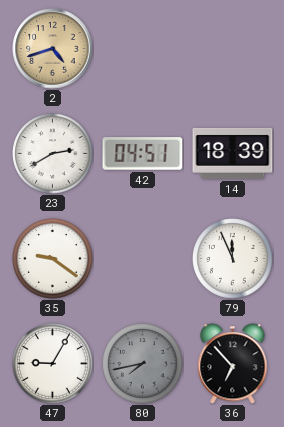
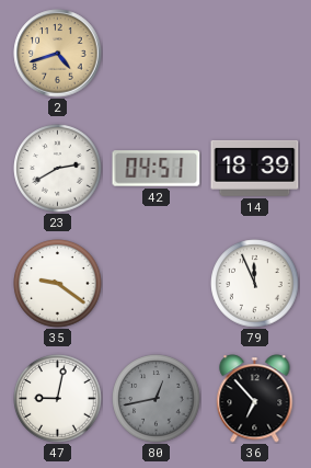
47: 9:05 -> 9:02 (58, 399)
80: 7:43 -> 12:43 (157, 399)
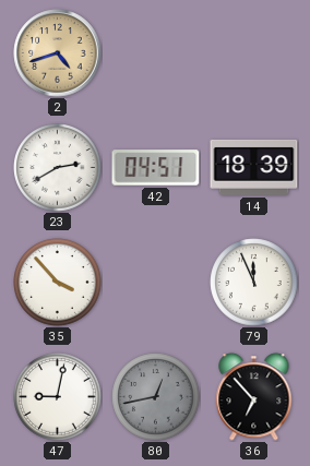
35: 9:21 -> 3:53 (58, 283)
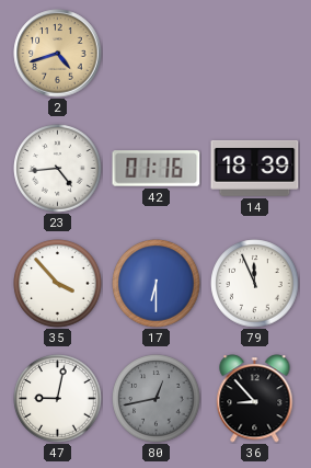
23: 2:40 -> 4:44 (58, 169)
42: 04:51 -> 01:16 (157, 169)
17: none -> 6:30 (157, 284)
36: 6:53 -> 8:53 (255, 399)
